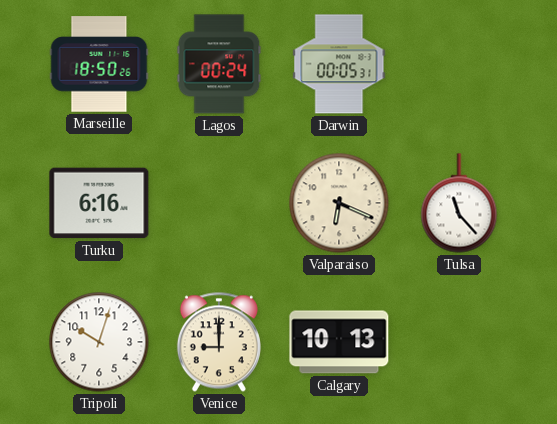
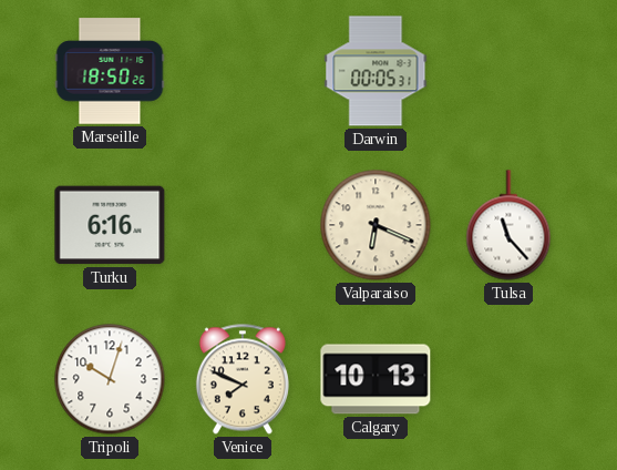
Lagos: 00:24 -> none (219, 64)
Venice: 9:00 -> 7:49 (243, 379)
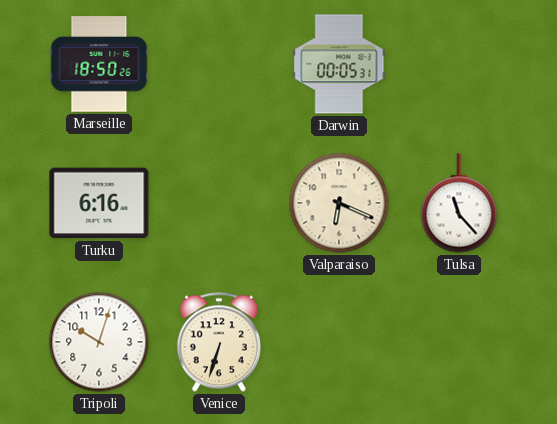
Venice: 7:49 -> 6:33 (219, 342)
Calgary: 10:13 -> none (376, 379)
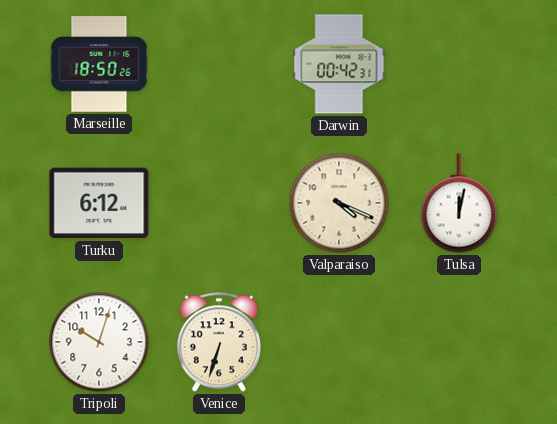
Darwin: 00:05 -> 00:42 (339, 64)
Turku: 6:16 -> 6:12 (99, 203)
Valparaiso: 6:19 -> 4:19 (339, 203)
Tulsa: 11:23 -> 12:02 (459, 203)
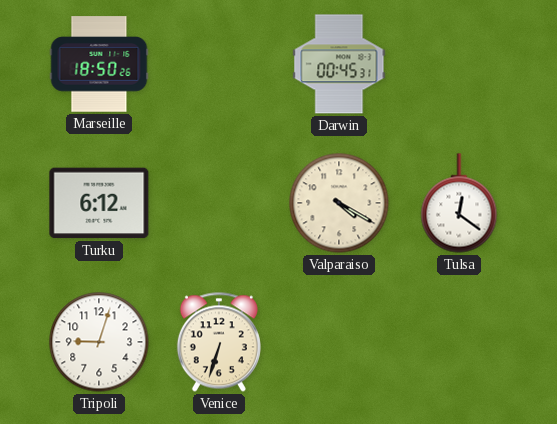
Darwin: 00:42 -> 00:45 (339, 64)
Valparaiso: 4:19 -> 4:20 (339, 203)
Tulsa: 12:02 -> 12:21 (459, 203)
Tripoli: 10:03 -> 9:03 (99, 342)
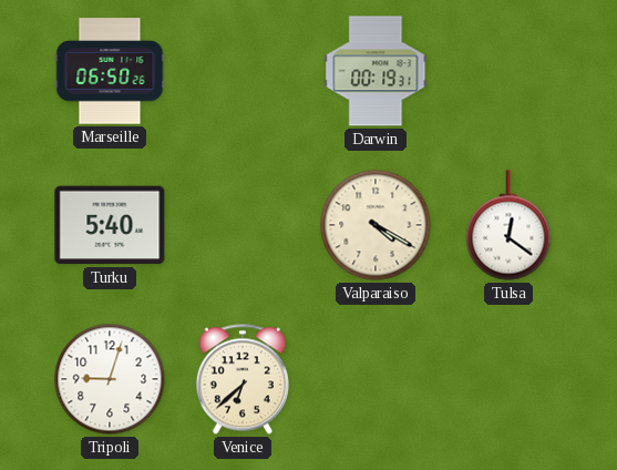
Marseille: 18:50 -> 06:50 (110, 71)
Darwin: 00:45 -> 00:19 (376, 71)
Turku: 6:12 -> 5:40 (110, 225)
Venice: 6:33 -> 6:38 (243, 379)
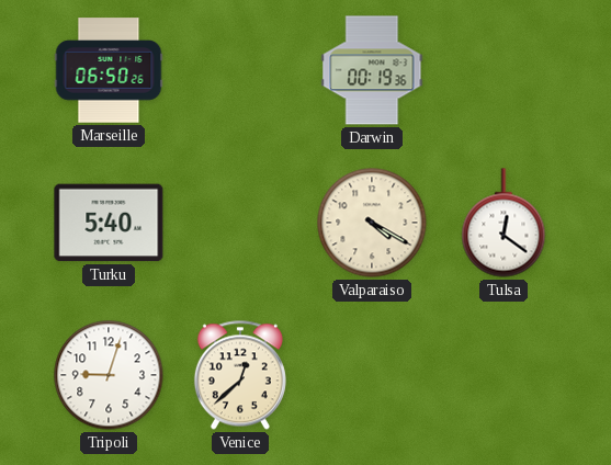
Darwin: 00:19:31 -> 00:19:36 (372, 70)
Venice: 6:38 -> 12:38 (240, 375)
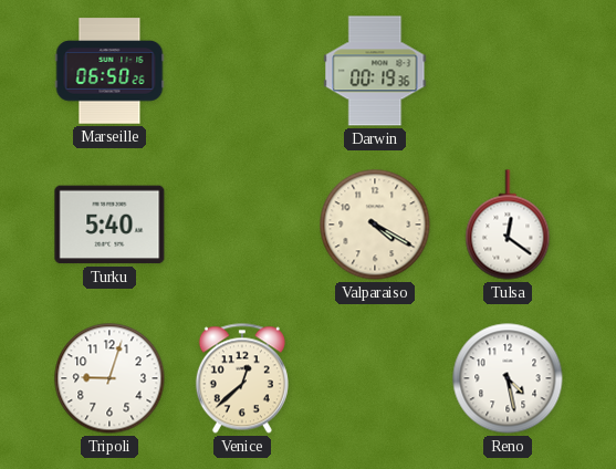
Reno: none -> 4:28 (508, 378)
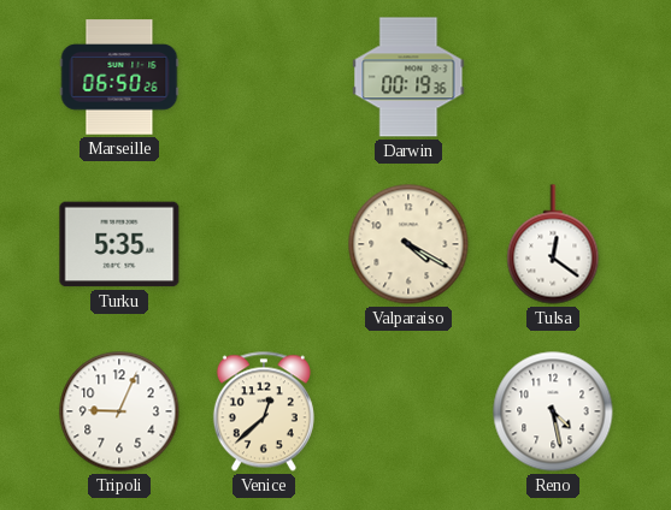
Turku: 5:40 -> 5:35 (119, 244)
Tripoli: 9:03 -> 9:04 (119, 411)
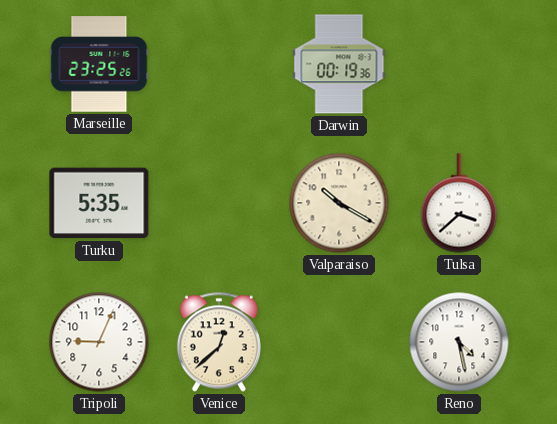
Marseille: 06:50 -> 23:25 (99, 64)
Valparaiso: 4:20 -> 10:20 (339, 203)
Tulsa: 12:21 -> 3:38 (459, 203)
